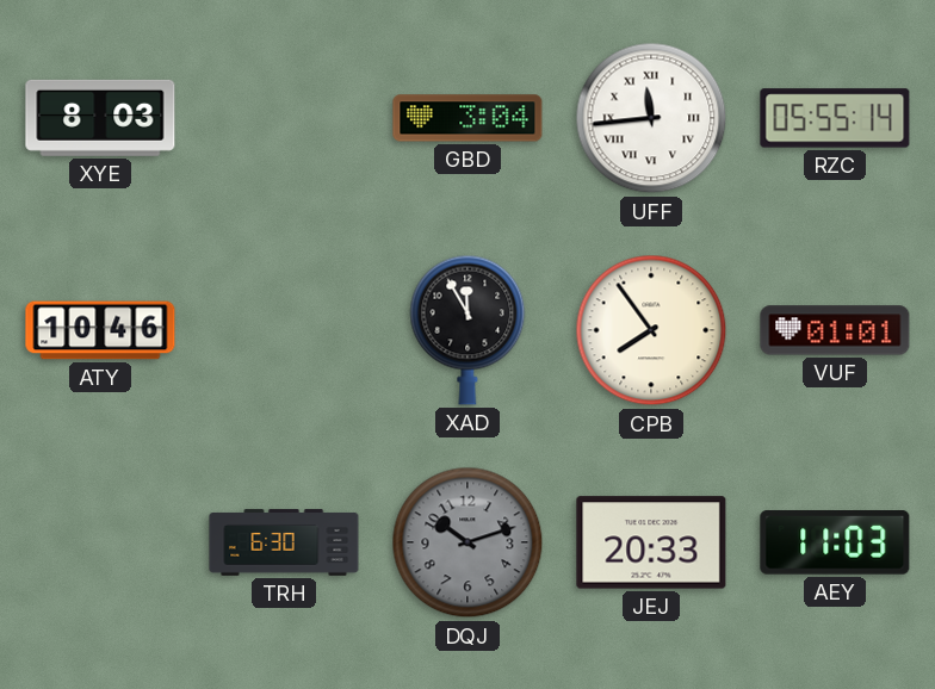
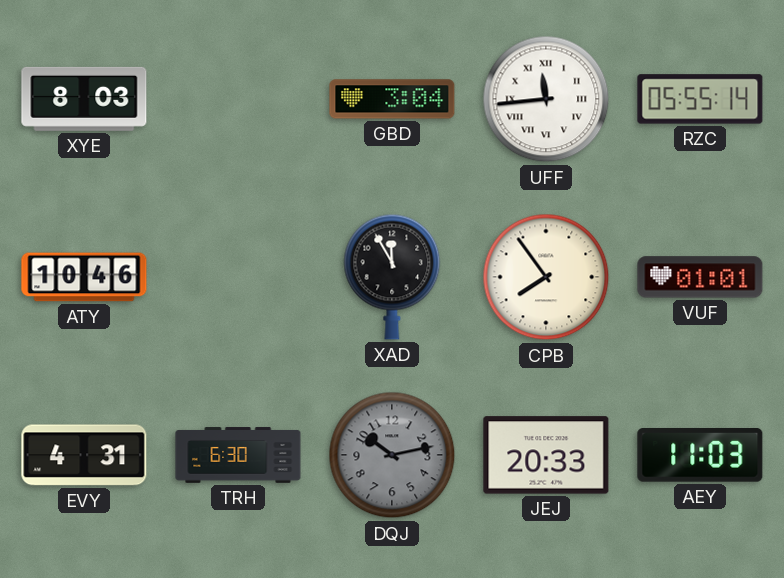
EVY: none -> 4:31 (84, 455)
DQJ: 10:12 -> 10:13 (392, 455)
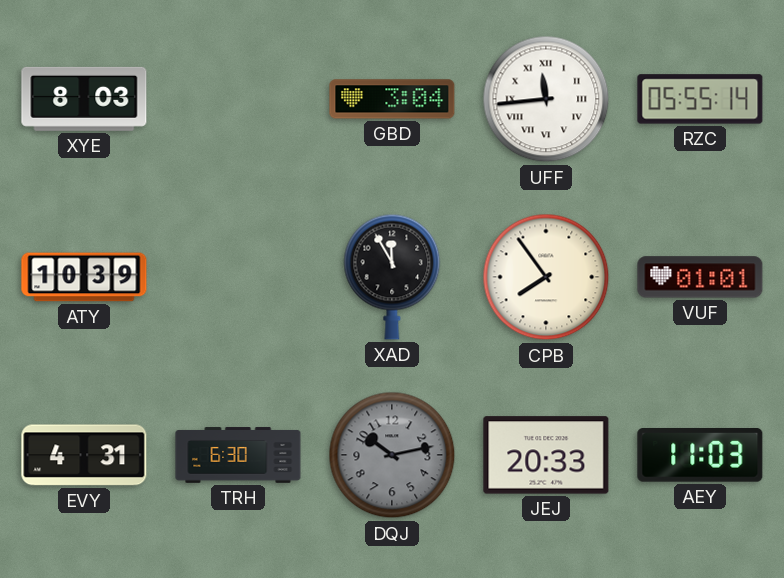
ATY: 10:46 -> 10:39 (84, 277)
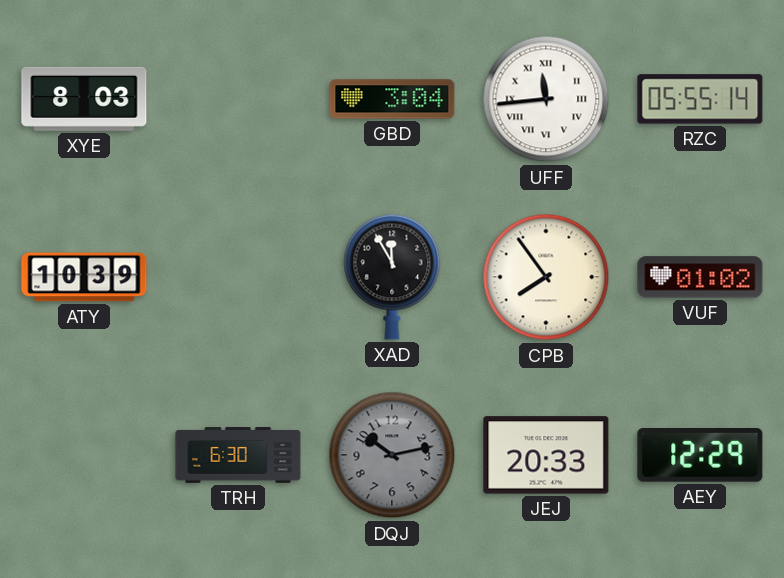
VUF: 01:01 -> 01:02 (700, 277)
EVY: 4:31 -> none (84, 455)
AEY: 11:03 -> 12:29 (700, 456)
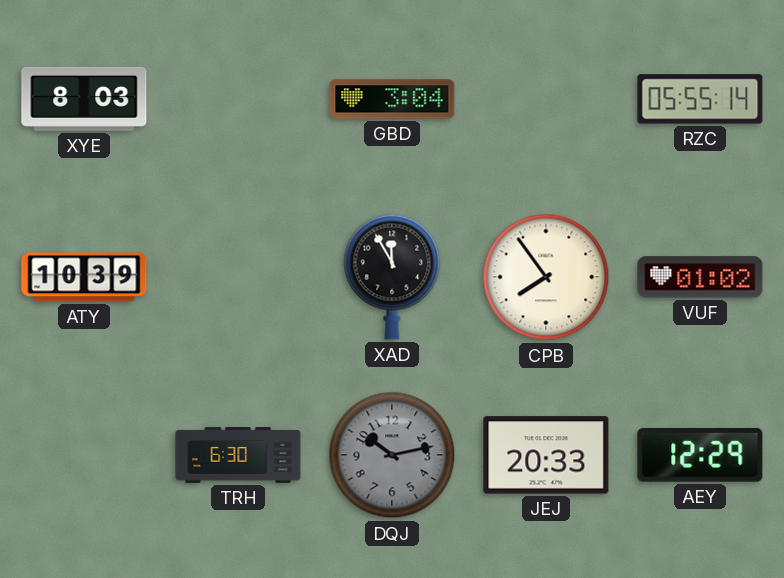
UFF: 11:44 -> none (546, 99)
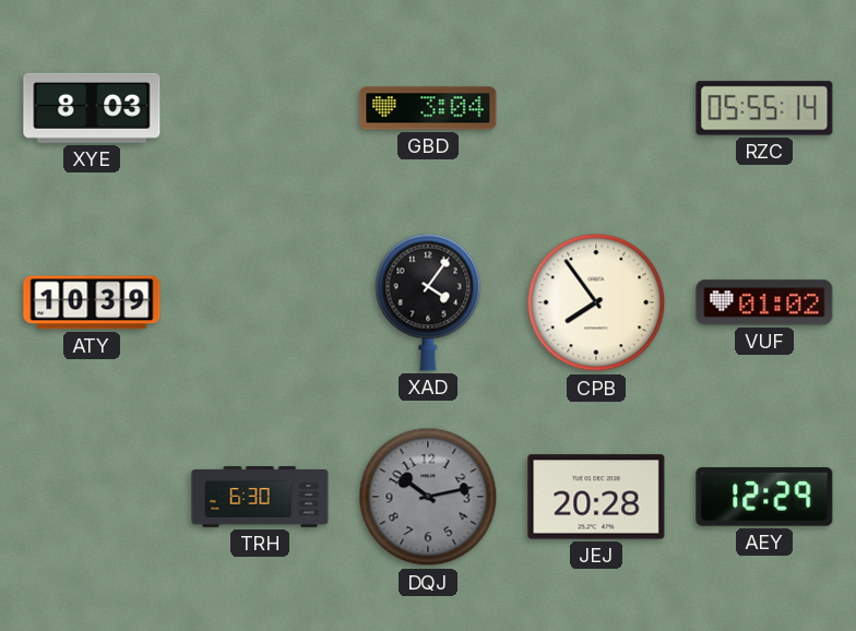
XAD: 11:55 -> 4:06 (428, 302)
JEJ: 20:33 -> 20:28 (596, 497)
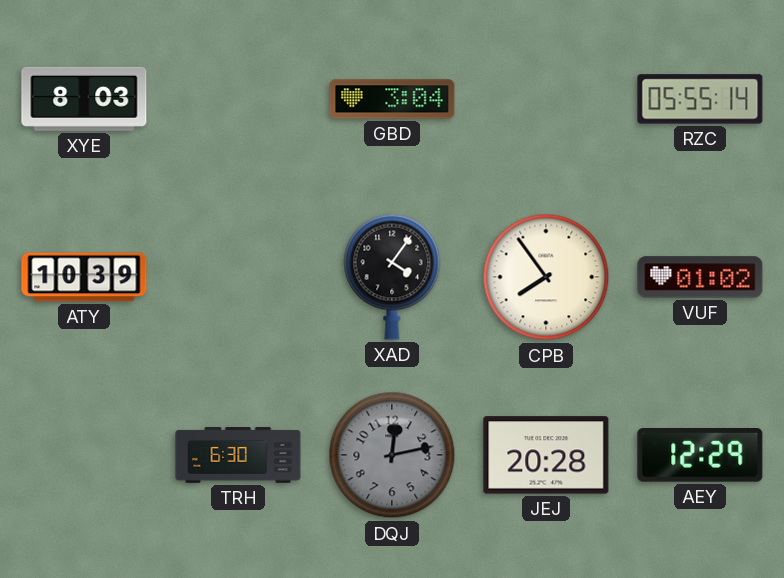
DQJ: 10:13 -> 12:13 (392, 455)
